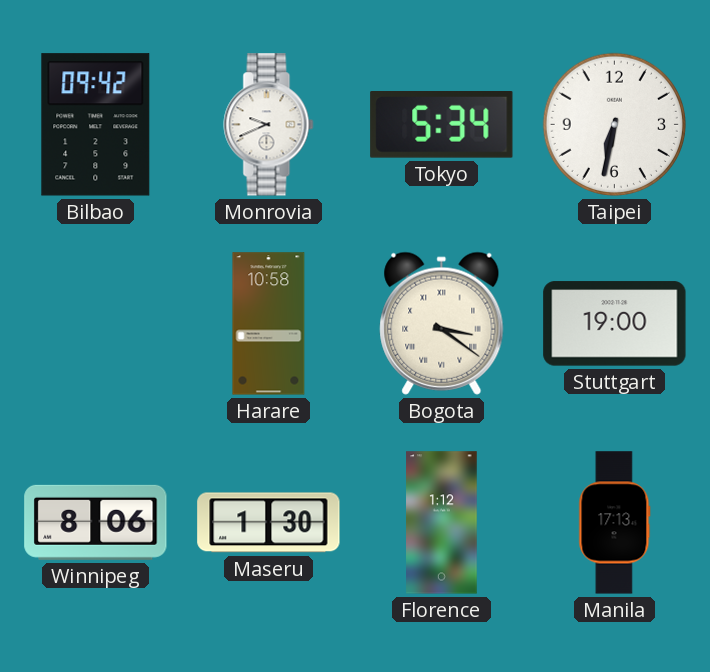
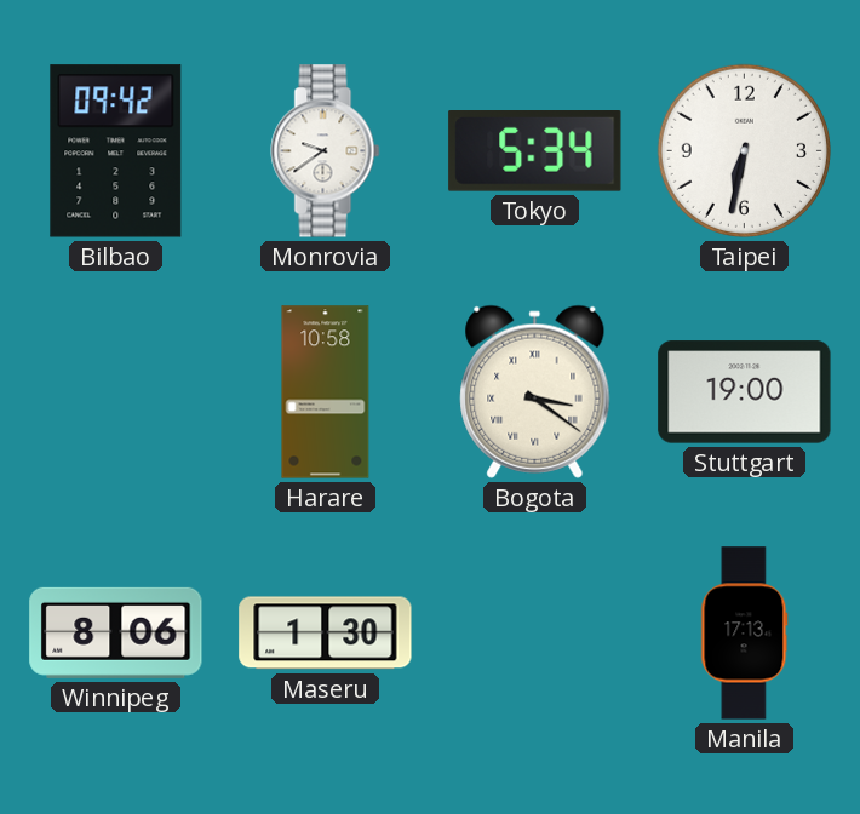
Monrovia: 9:41 -> 9:39 (326, 151)
Florence: 1:12 -> none (442, 523)
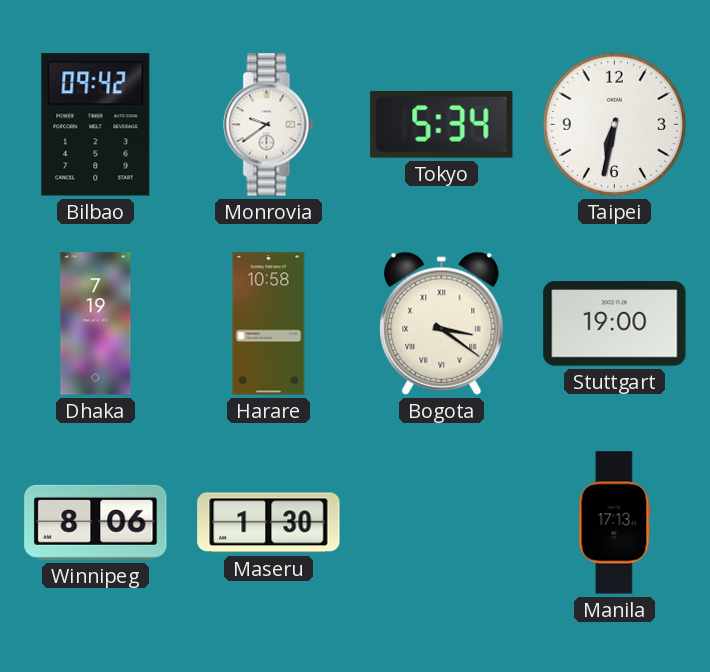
Dhaka: none -> 7:19 (96, 324)
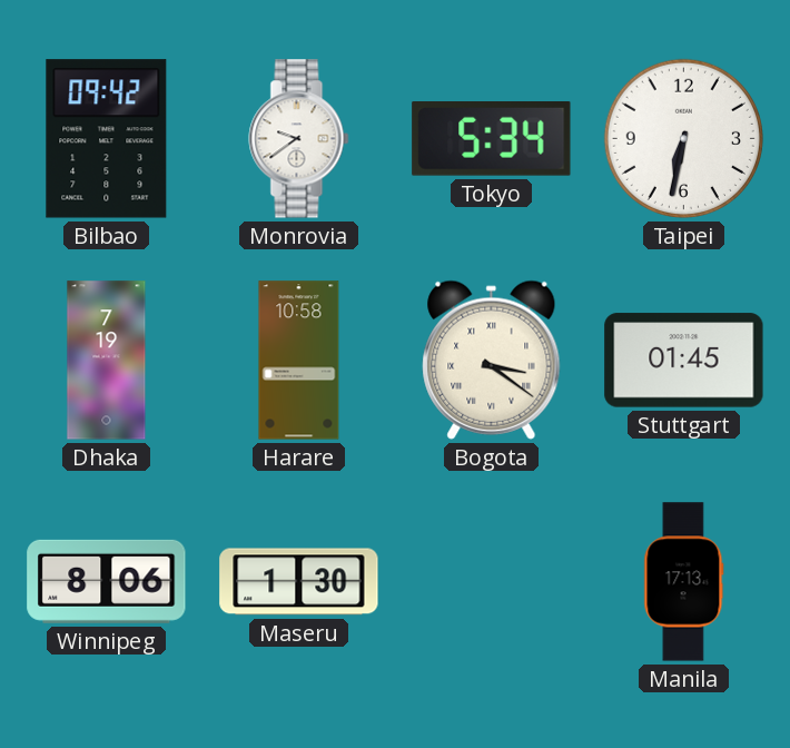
Stuttgart: 19:00 -> 01:45 (684, 361)
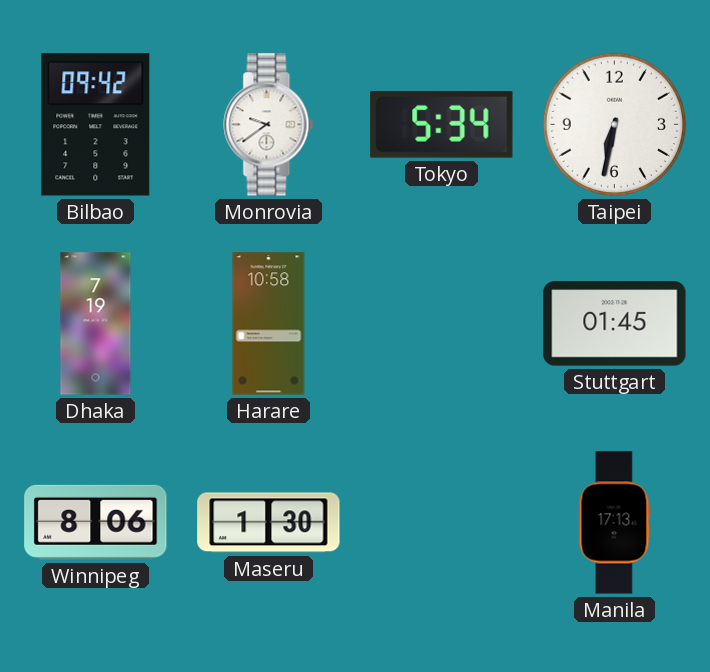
Bogota: 3:21 -> none (492, 360)
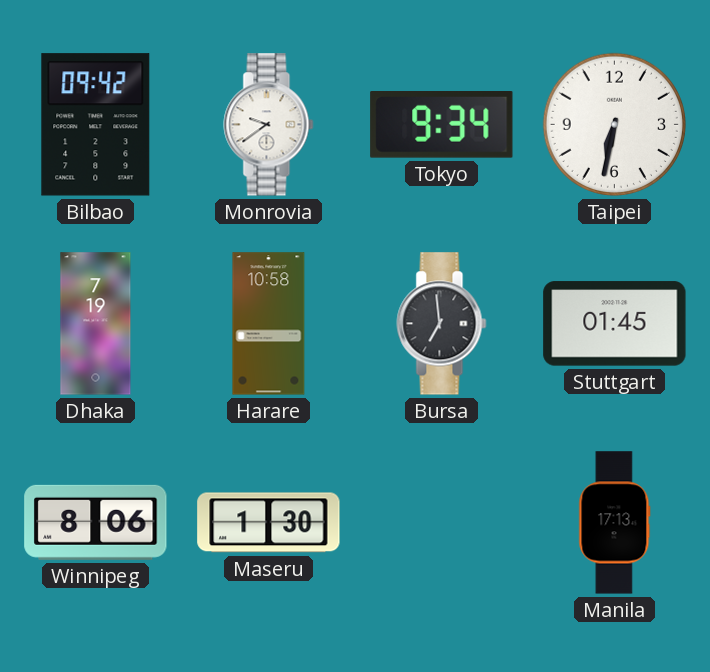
Tokyo: 5:34 -> 9:34 (442, 125)
Bursa: none -> 6:59 (442, 324)
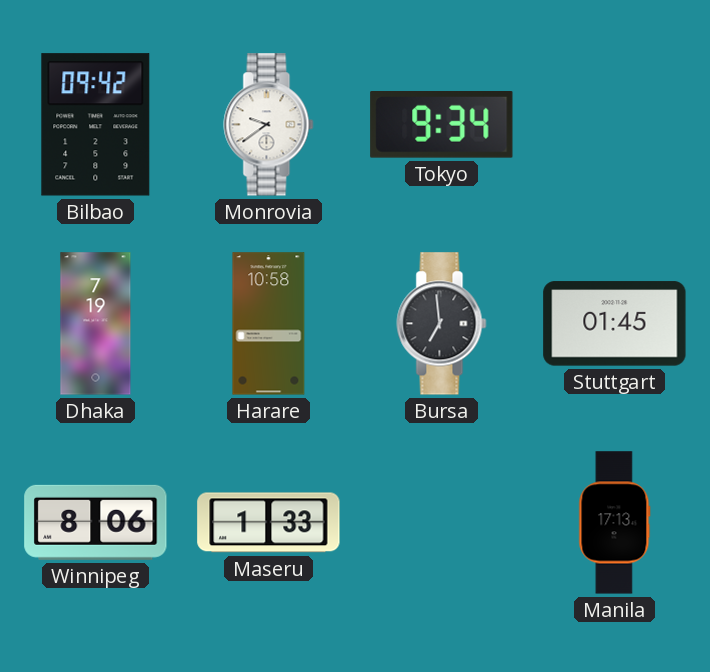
Taipei: 6:32 -> none (614, 124)
Maseru: 1:30 -> 1:33 (269, 523)
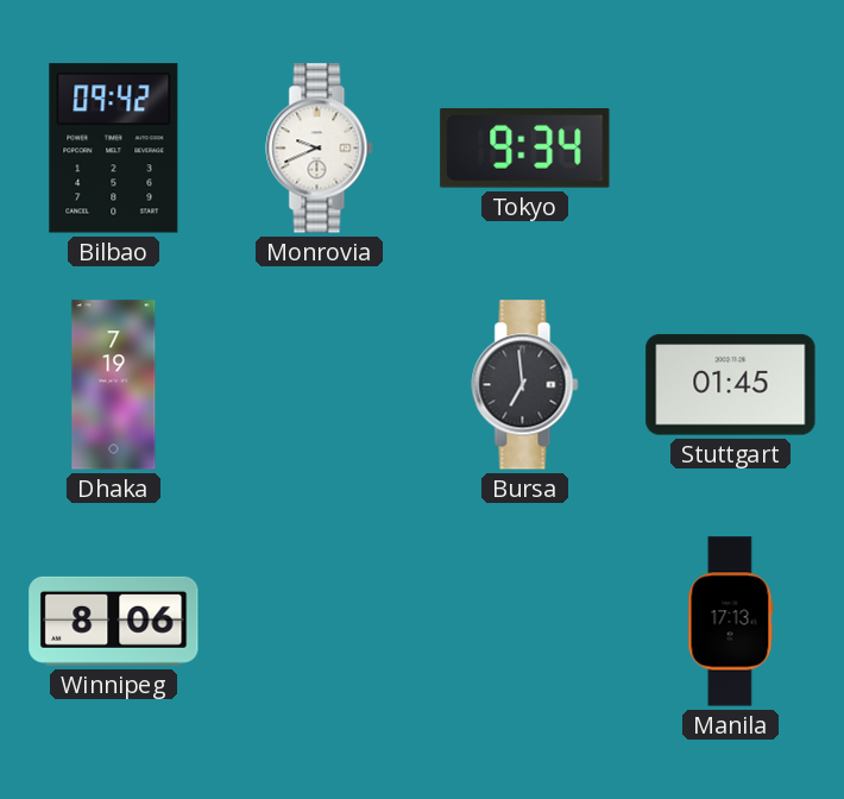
Monrovia: 9:39 -> 9:41 (320, 149)
Harare: 10:58 -> none (269, 324)
Maseru: 1:33 -> none (269, 523)
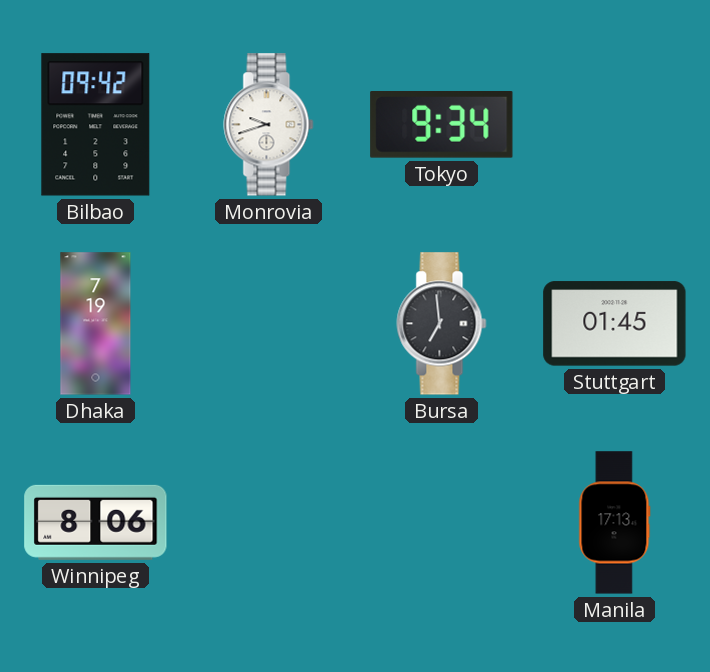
Monrovia: 9:41 -> 9:42 (269, 125)
